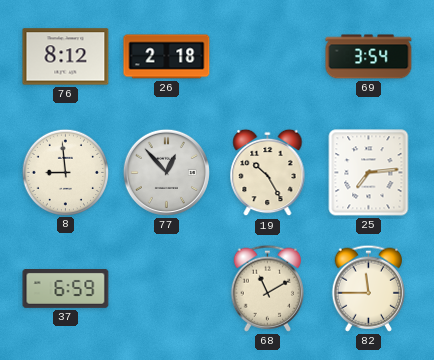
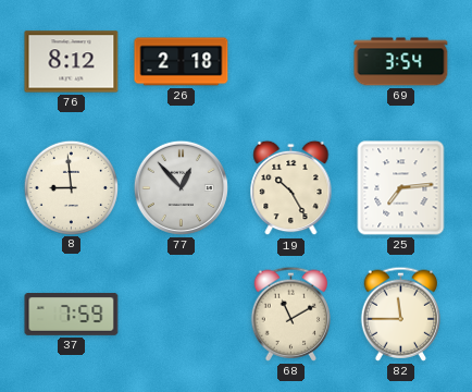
37: 6:59 -> 7:59 (72, 315)
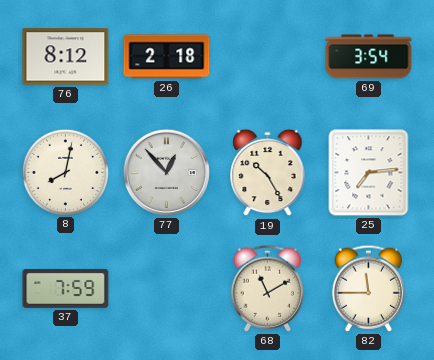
8: 8:59 -> 8:02 (65, 172)
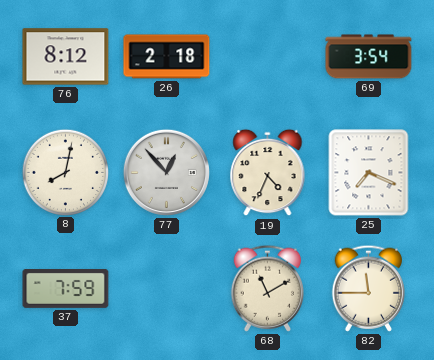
19: 10:25 -> 4:34 (268, 173)
25: 7:14 -> 7:19 (369, 173)
